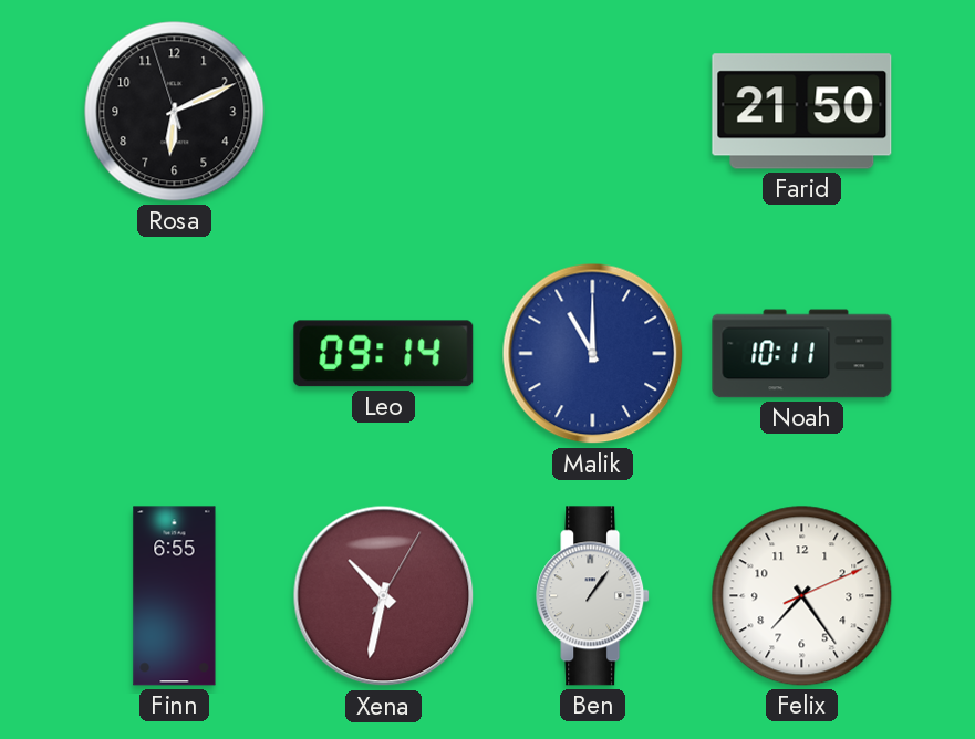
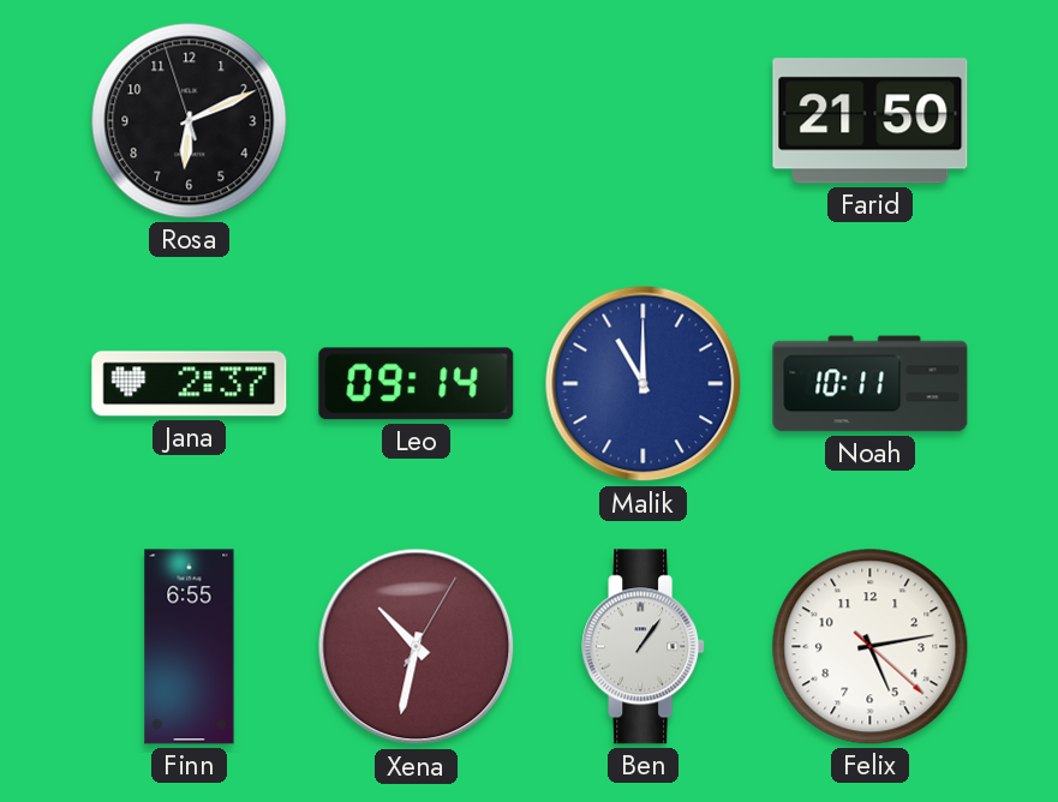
Jana: none -> 2:37 (190, 384)
Felix: 7:24 -> 5:13 (871, 647)
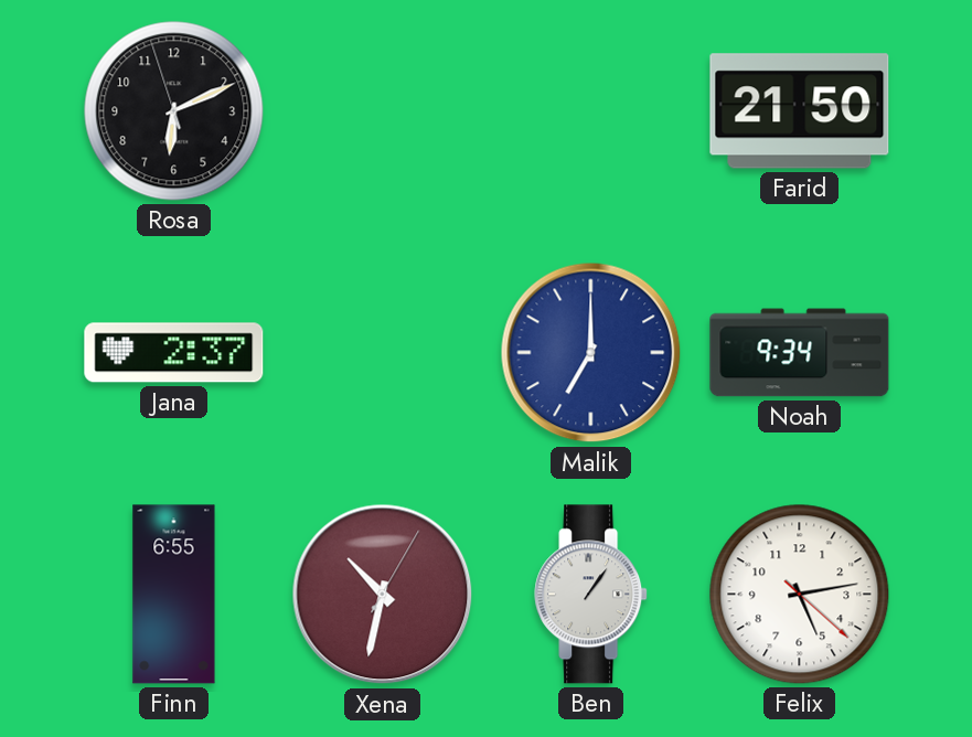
Leo: 09:14 -> none (417, 384)
Malik: 11:00 -> 7:00 (591, 353)
Noah: 10:11 -> 9:34 (800, 353)
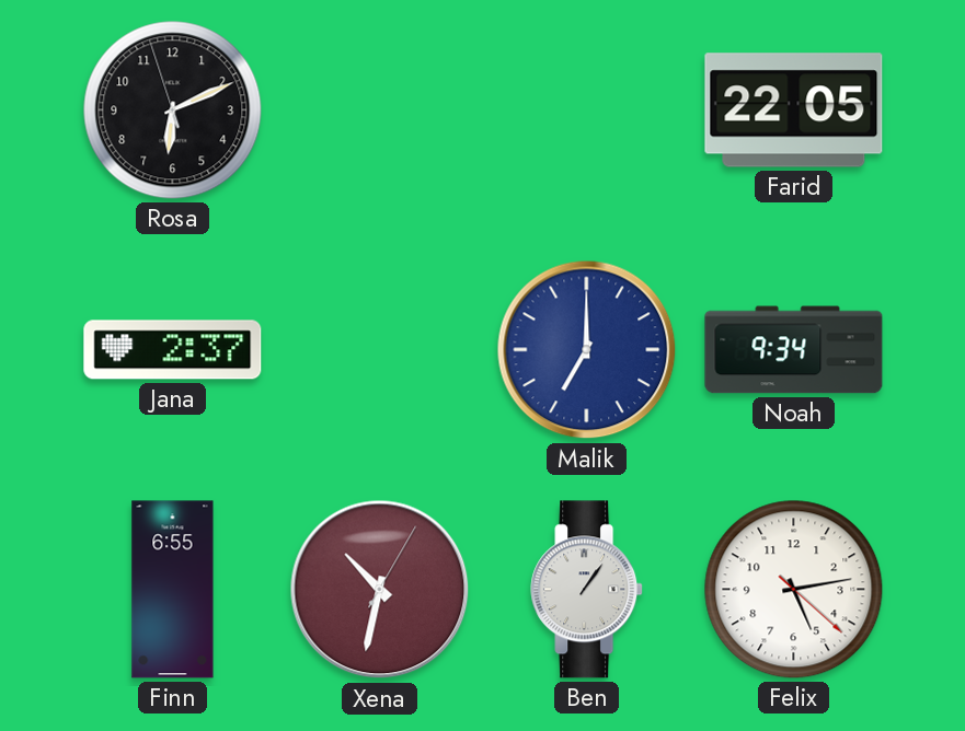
Farid: 21:50 -> 22:05 (794, 111)
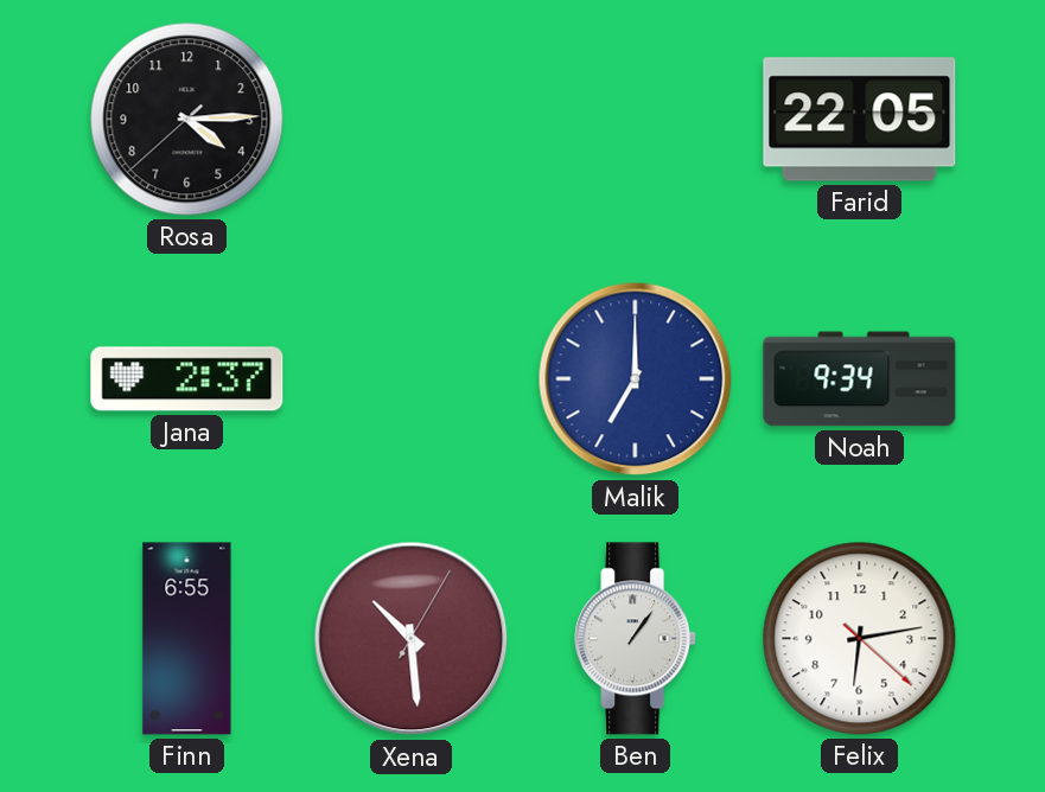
Rosa: 6:10 -> 4:14 (187, 120)
Xena: 10:32 -> 10:29 (412, 639)
Felix: 5:13 -> 6:13 (860, 639)
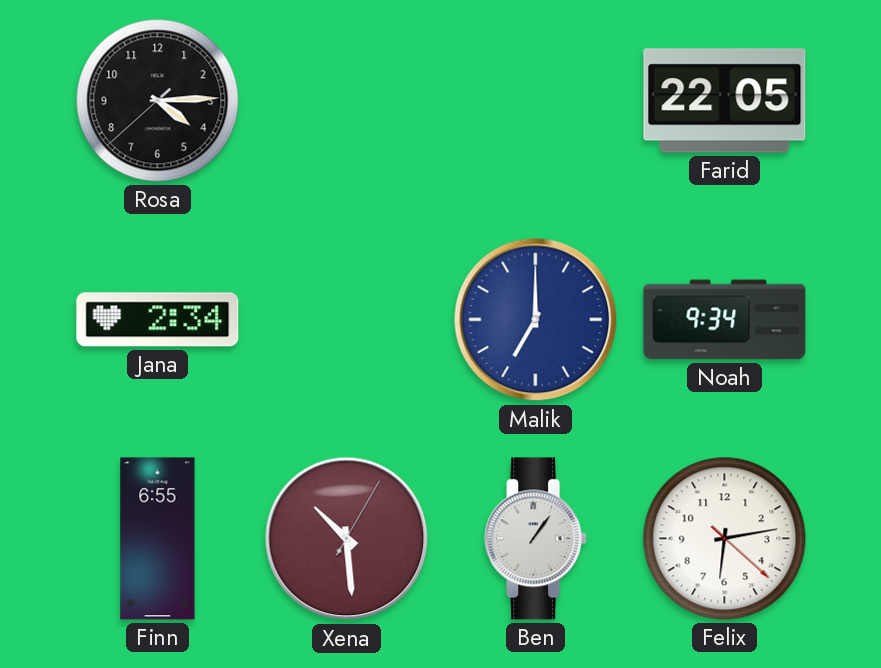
Jana: 2:37 -> 2:34 (158, 320)
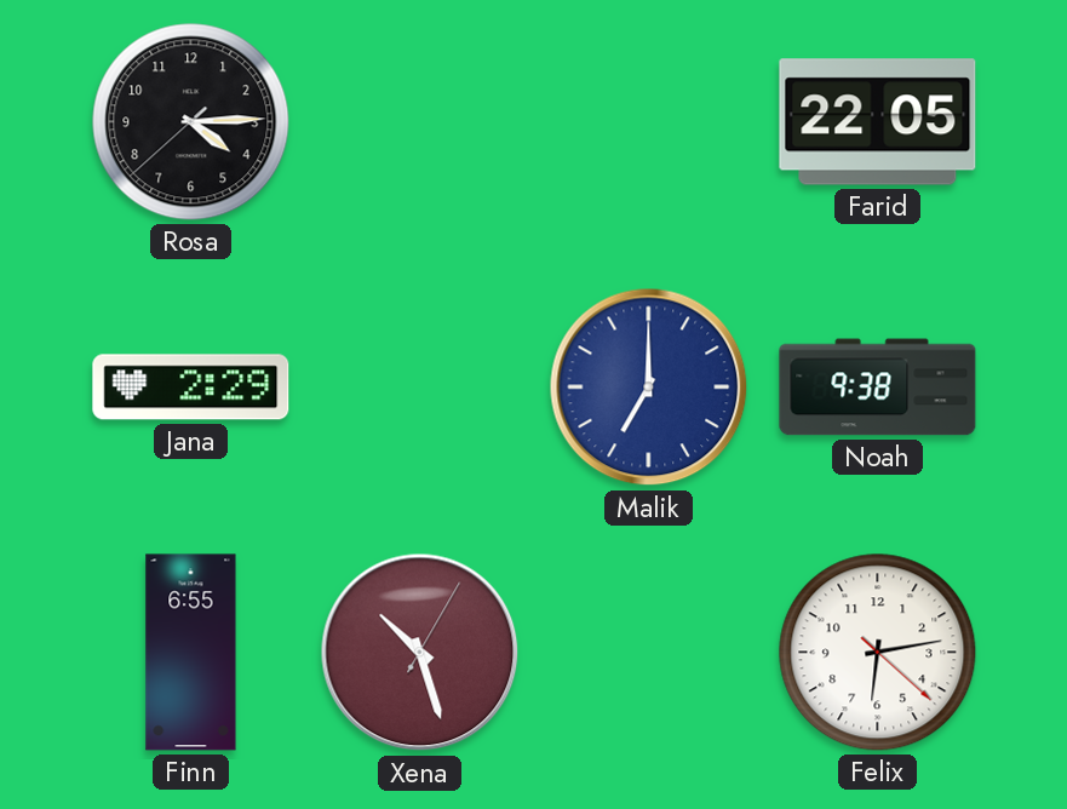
Jana: 2:34 -> 2:29 (191, 388)
Noah: 9:34 -> 9:38 (878, 388)
Xena: 10:29 -> 10:27 (420, 653)
Ben: 1:06 -> none (536, 539)
